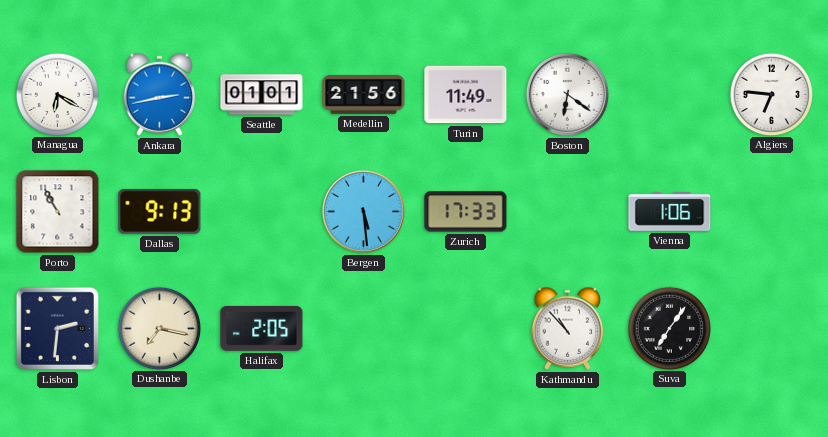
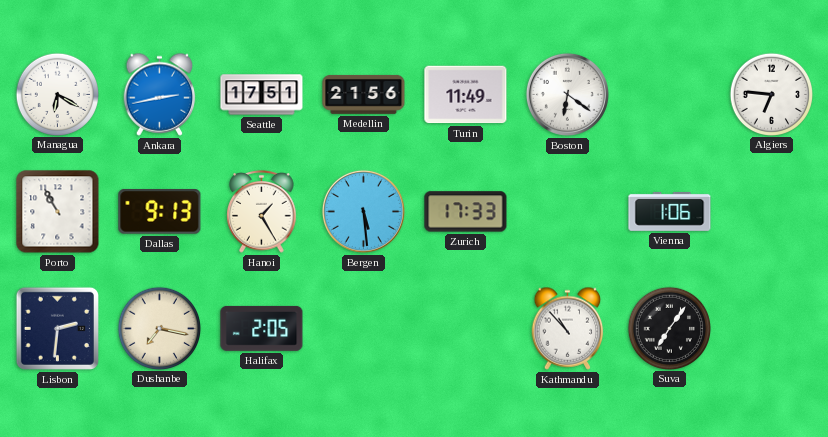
Seattle: 01:01 -> 17:51 (262, 95)
Hanoi: none -> 1:25 (262, 212)
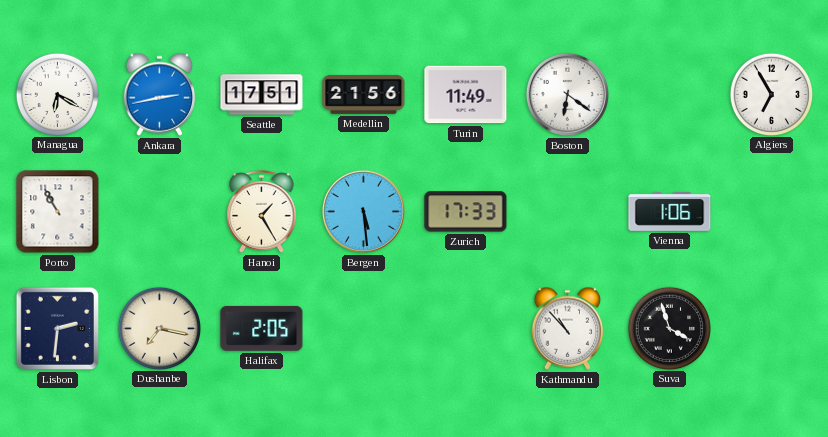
Algiers: 6:46 -> 6:55 (771, 94)
Dallas: 9:13 -> none (160, 212)
Suva: 7:06 -> 3:57 (669, 328)
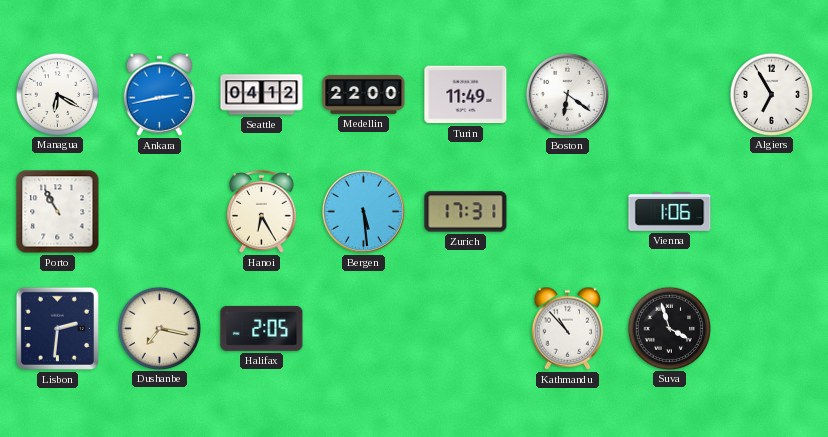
Seattle: 17:51 -> 04:12 (262, 95)
Medellin: 21:56 -> 22:00 (364, 94)
Hanoi: 1:25 -> 6:25 (262, 212)
Zurich: 17:33 -> 17:31 (466, 212)
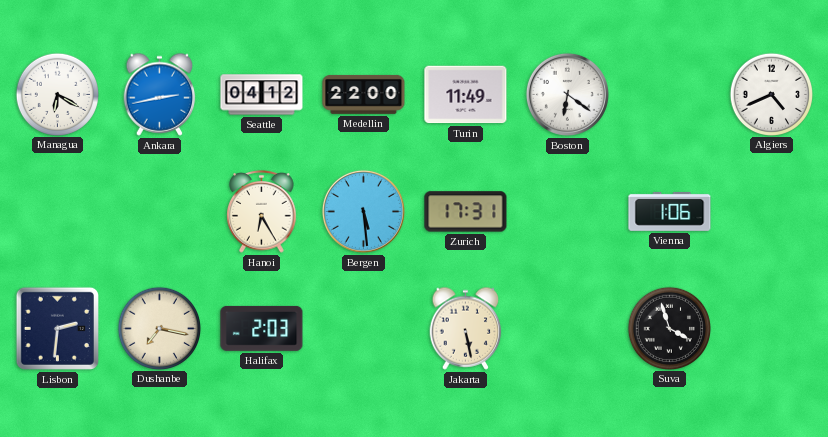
Algiers: 6:55 -> 4:41 (771, 94)
Porto: 10:55 -> none (58, 212)
Halifax: 2:05 -> 2:03 (262, 328)
Jakarta: none -> 5:28 (466, 328)
Kathmandu: 10:53 -> none (568, 328)
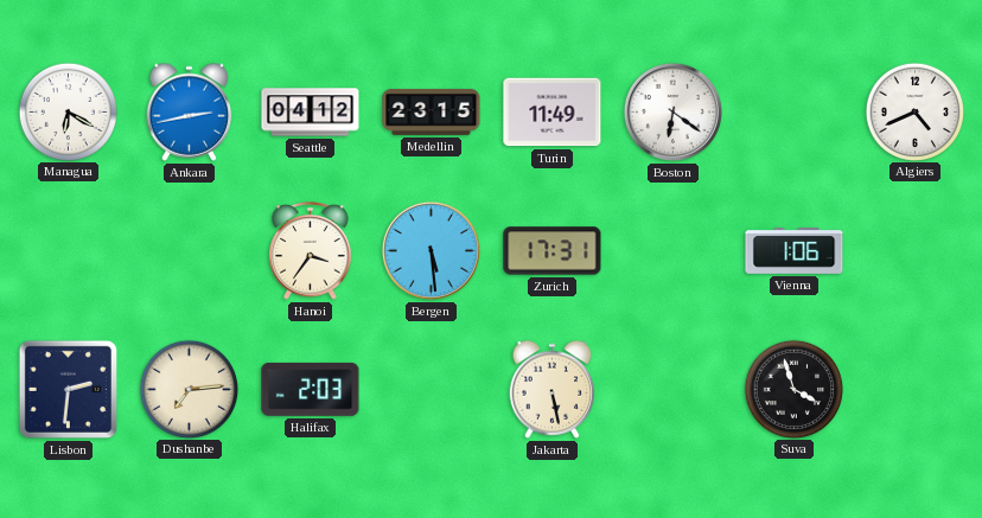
Medellin: 22:00 -> 23:15 (432, 111)
Hanoi: 6:25 -> 3:36 (311, 251)
Dushanbe: 7:17 -> 7:14 (189, 389)
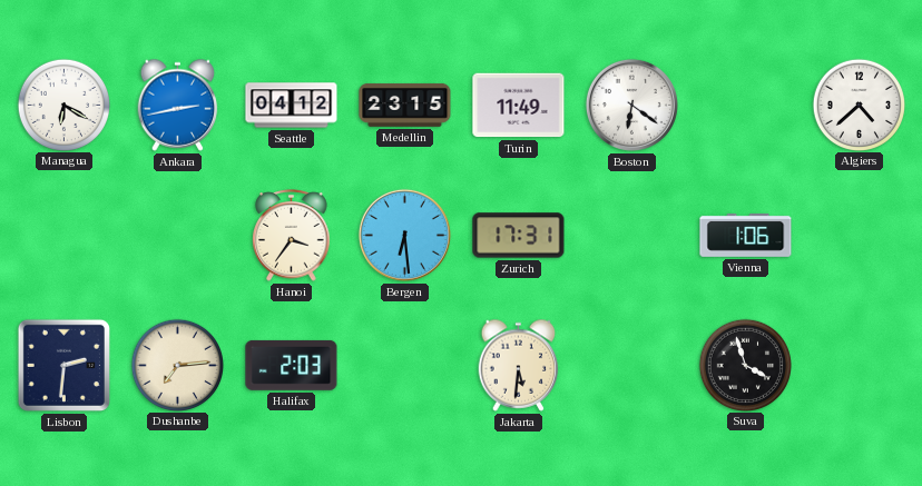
Algiers: 4:41 -> 4:38 (859, 105)
Bergen: 5:29 -> 6:29 (404, 235)
Jakarta: 5:28 -> 5:31 (519, 365)
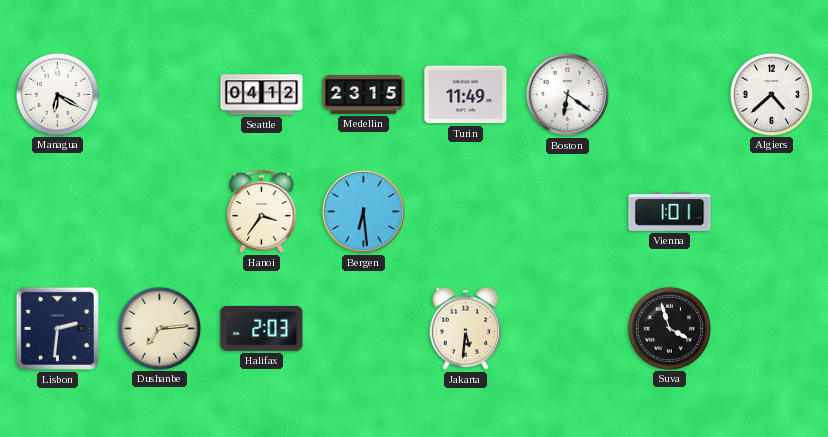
Ankara: 2:43 -> none (178, 105)
Zurich: 17:31 -> none (519, 236)
Vienna: 1:06 -> 1:01 (670, 211)
